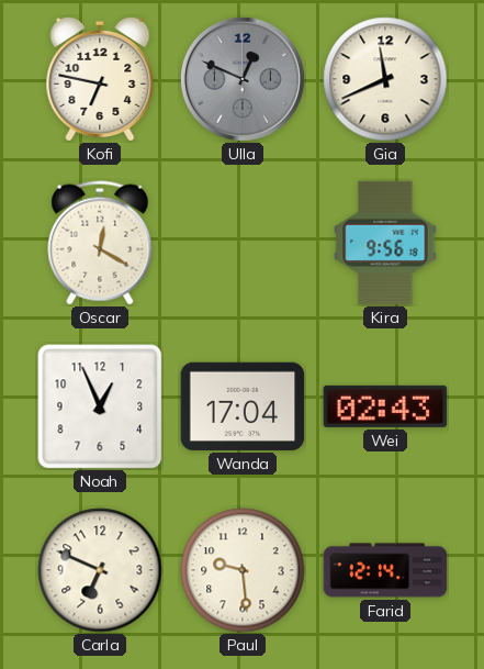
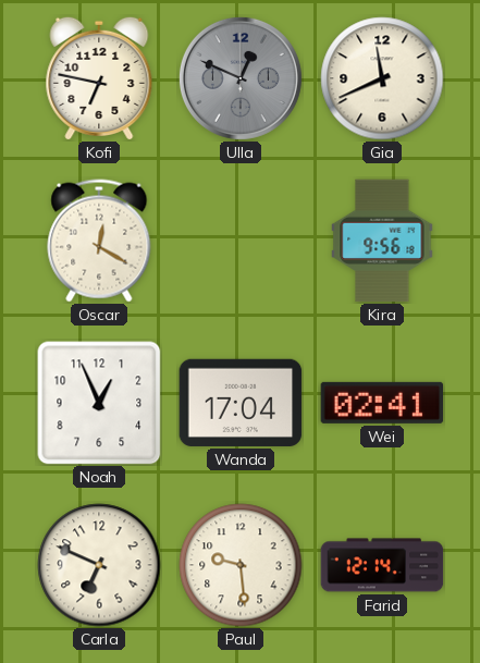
Wei: 02:43 -> 02:41 (382, 403)
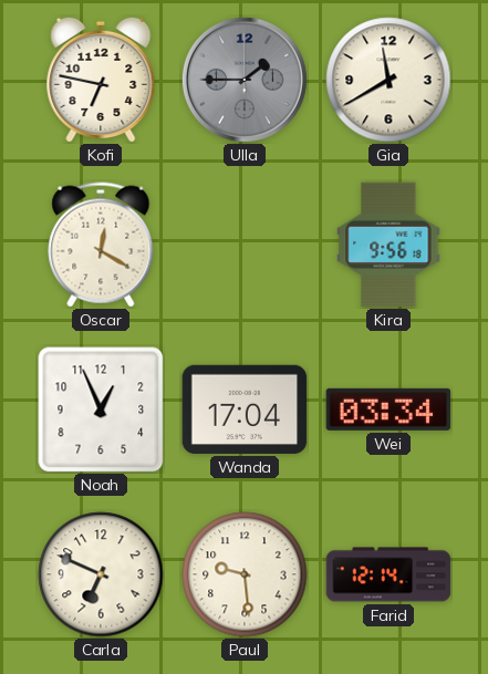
Ulla: 12:49 -> 1:45 (245, 80)
Gia: 11:41 -> 11:40 (388, 80)
Wei: 02:41 -> 03:34 (388, 409)
